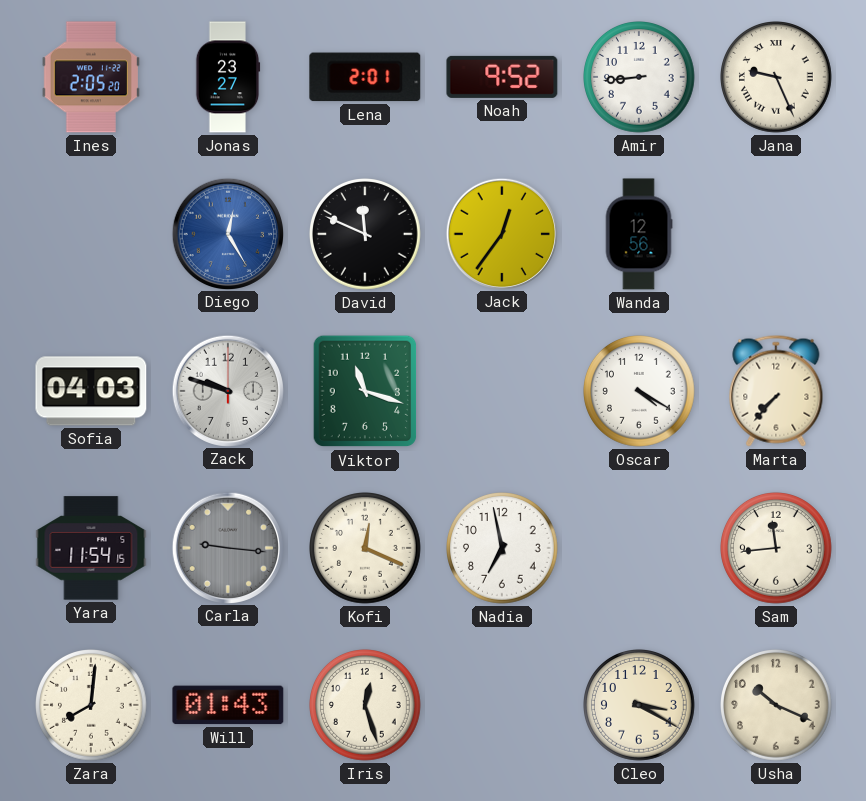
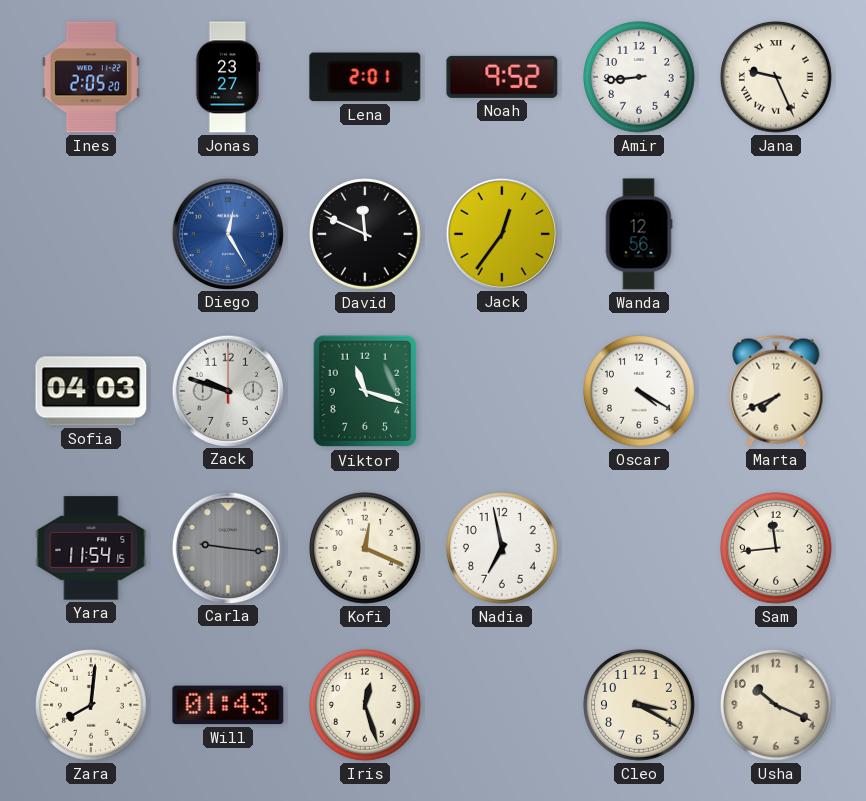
Marta: 7:37 -> 7:41 (776, 391)
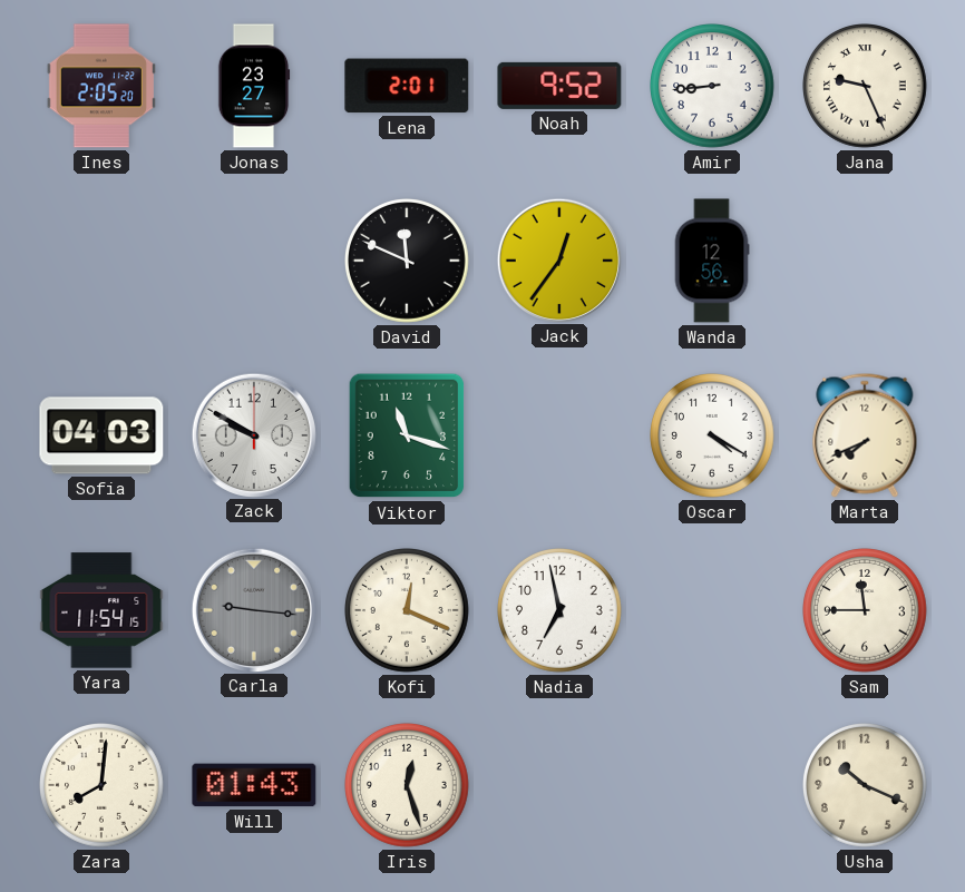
Diego: 12:25 -> none (227, 233)
Zack: 9:48 -> 9:50 (253, 434)
Sam: 11:44 -> 11:45 (866, 611)
Cleo: 3:20 -> none (640, 706)
